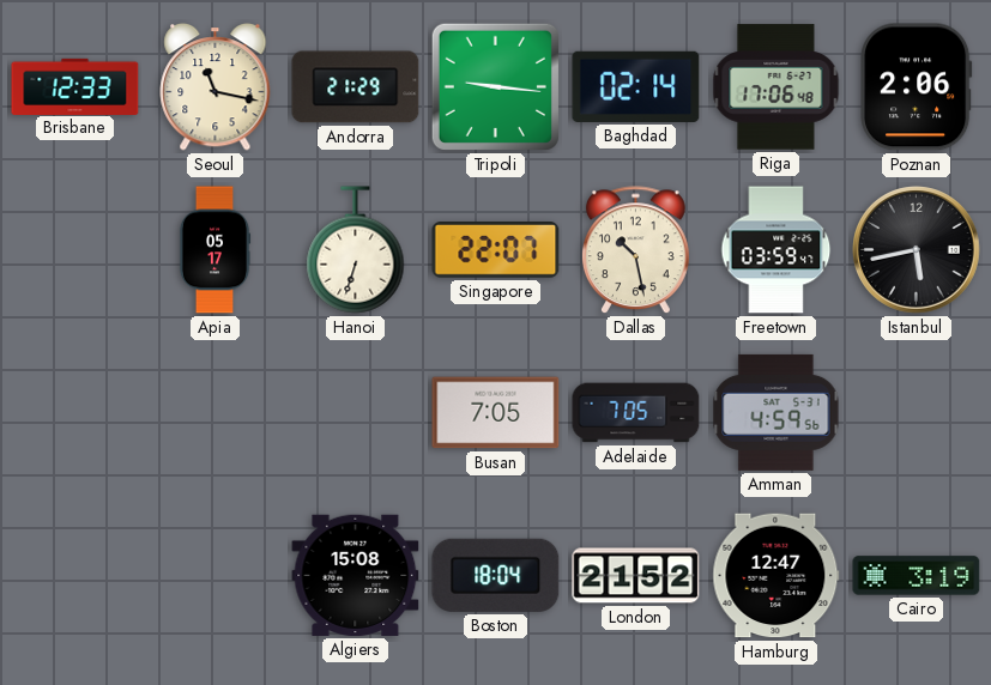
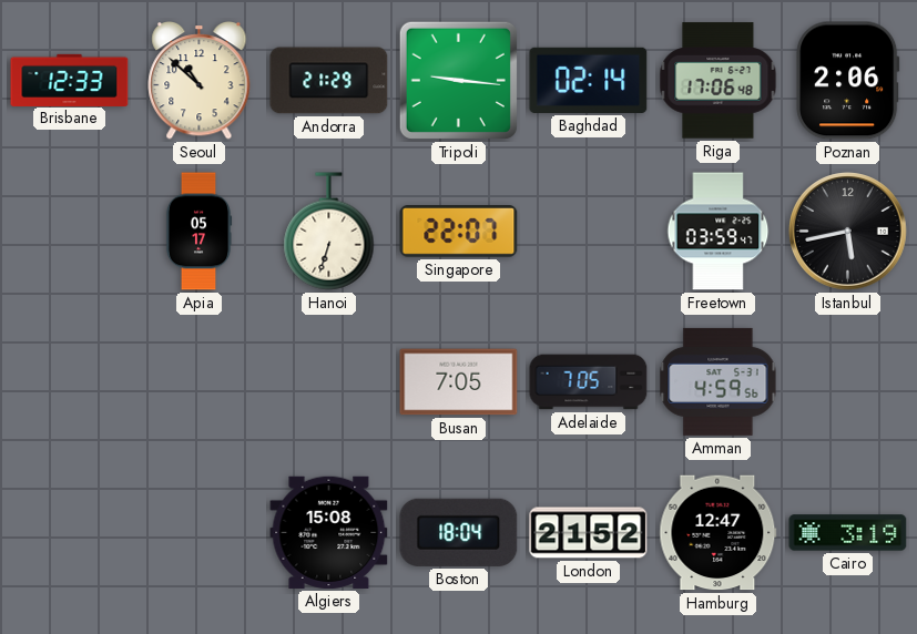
Seoul: 11:17 -> 10:52 (200, 81)
Dallas: 10:28 -> none (635, 250)
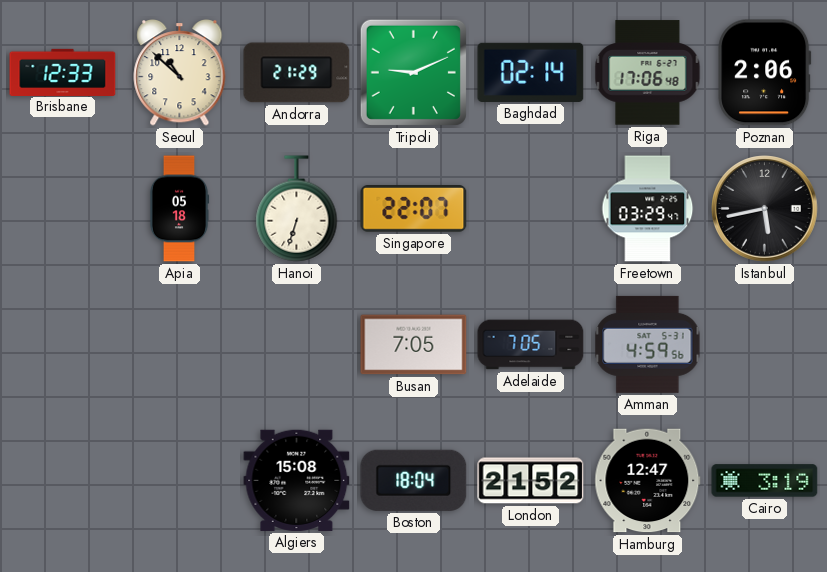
Tripoli: 9:16 -> 9:11 (413, 72)
Apia: 05:17 -> 05:18 (179, 209)
Freetown: 03:59 -> 03:29 (648, 209)
